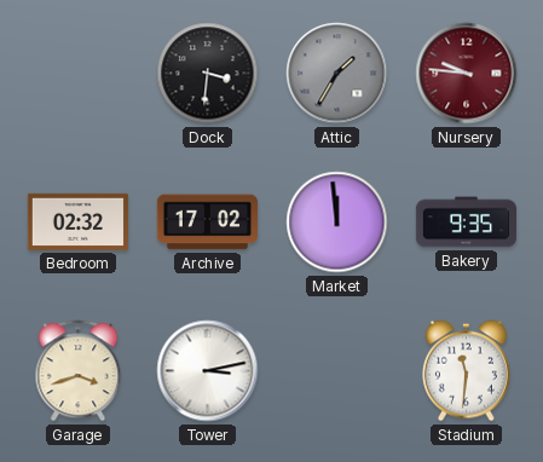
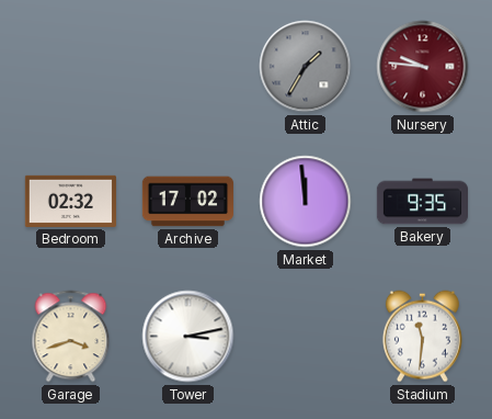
Dock: 3:31 -> none (208, 74)
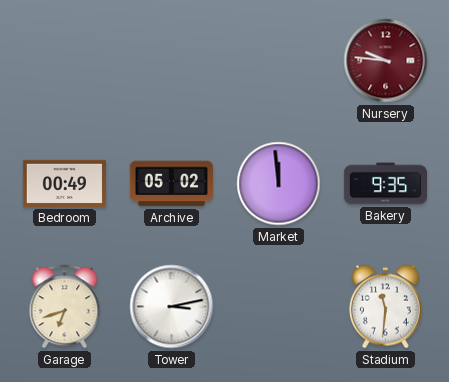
Attic: 1:35 -> none (306, 67)
Bedroom: 02:32 -> 00:49 (64, 183)
Archive: 17:02 -> 05:02 (171, 184)
Garage: 3:42 -> 6:42 (65, 307)
